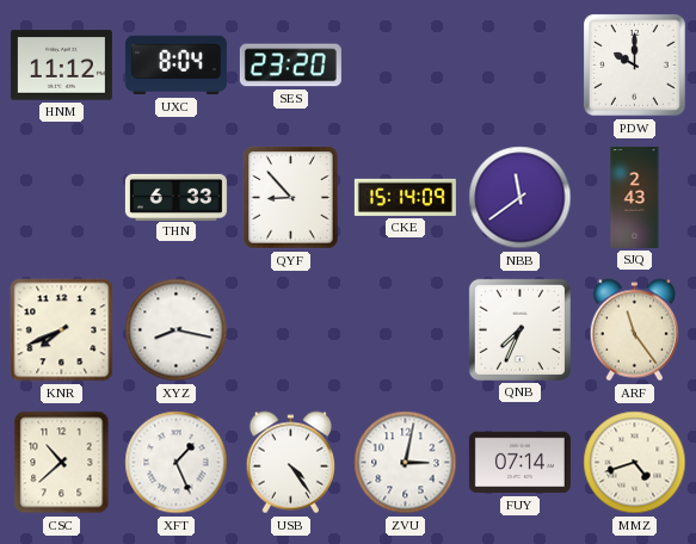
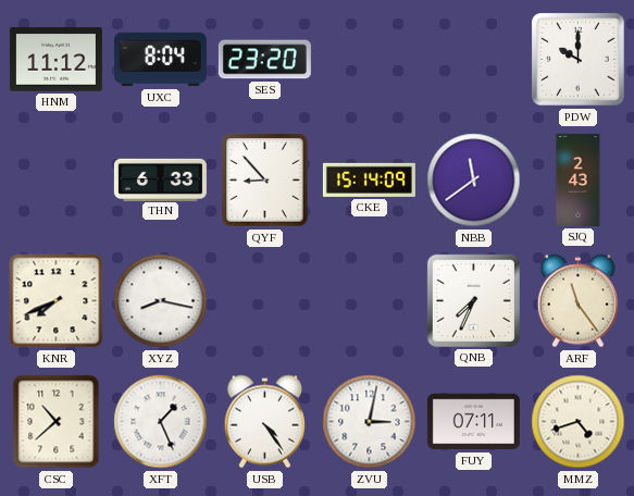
FUY: 07:14 -> 07:11 (473, 422)
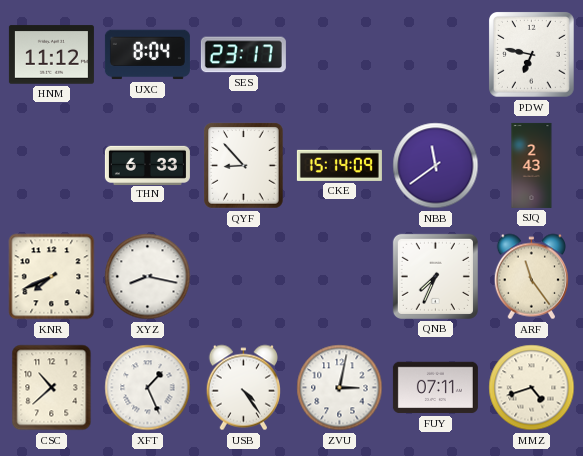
SES: 23:20 -> 23:17 (243, 55)
PDW: 10:00 -> 6:47 (532, 55)
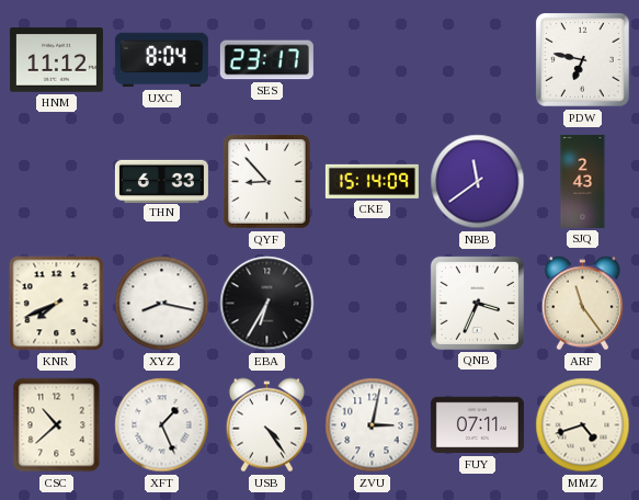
EBA: none -> 6:35 (267, 304)
QNB: 7:34 -> 3:34 (477, 303)
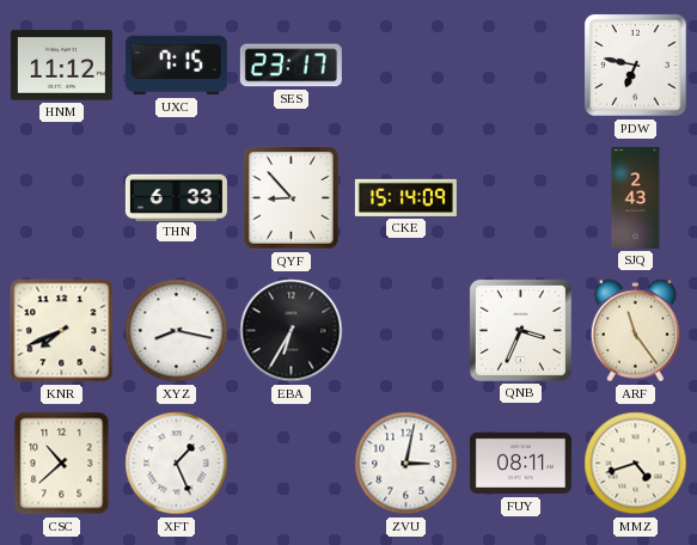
UXC: 8:04 -> 7:15 (176, 66)
NBB: 11:39 -> none (478, 182)
USB: 4:24 -> none (266, 425)
FUY: 07:11 -> 08:11 (520, 464)
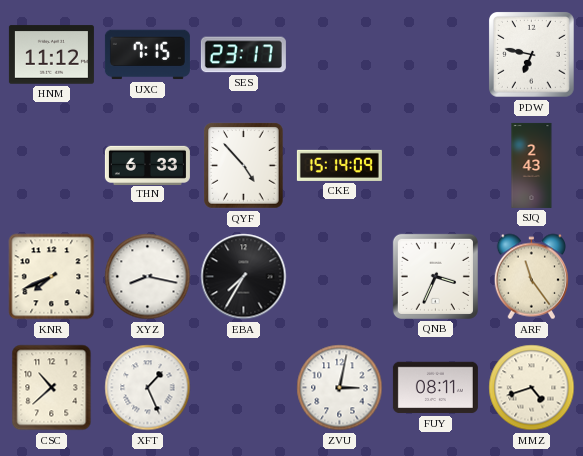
QYF: 8:53 -> 4:53 (244, 166)
EBA: 6:35 -> 7:35 (244, 277)
